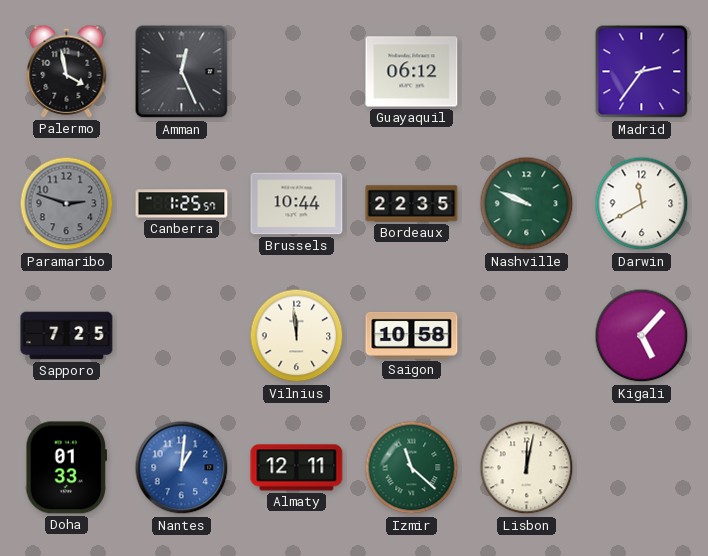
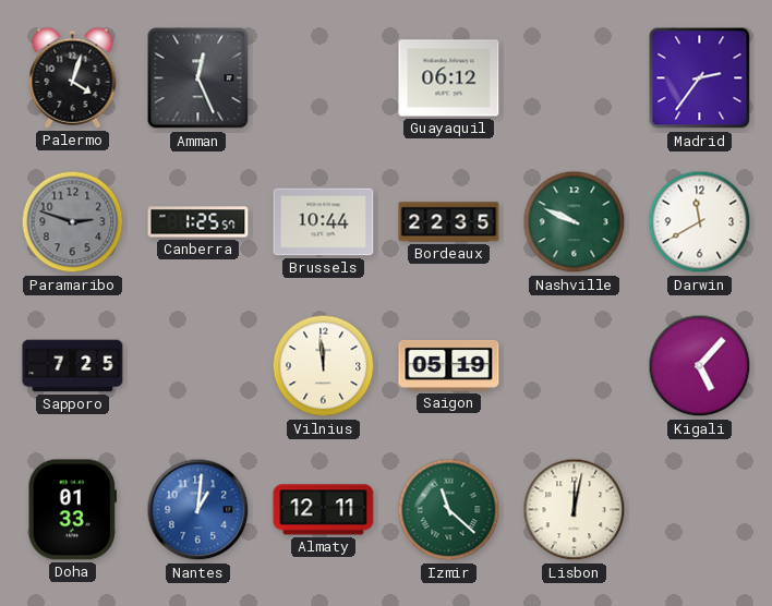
Palermo: 3:58 -> 4:03 (73, 77)
Saigon: 10:58 -> 05:19 (449, 365)
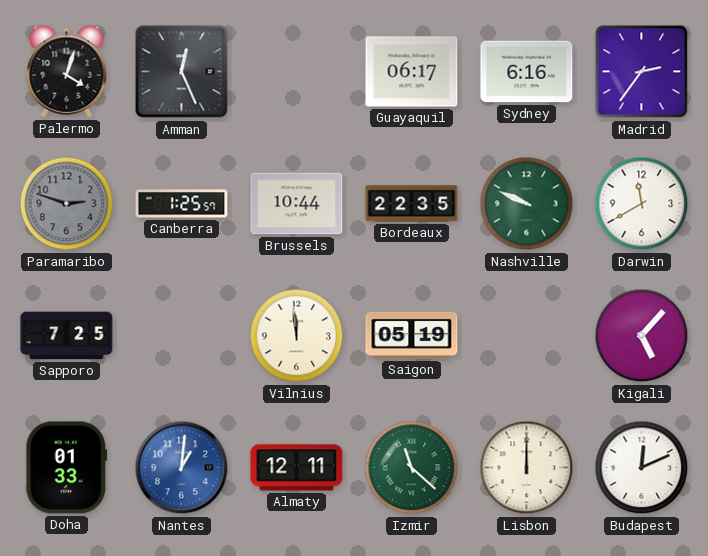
Guayaquil: 06:12 -> 06:17 (412, 72)
Sydney: none -> 6:16 (527, 72)
Lisbon: 12:02 -> 12:00 (527, 468)
Budapest: none -> 12:11 (642, 468)
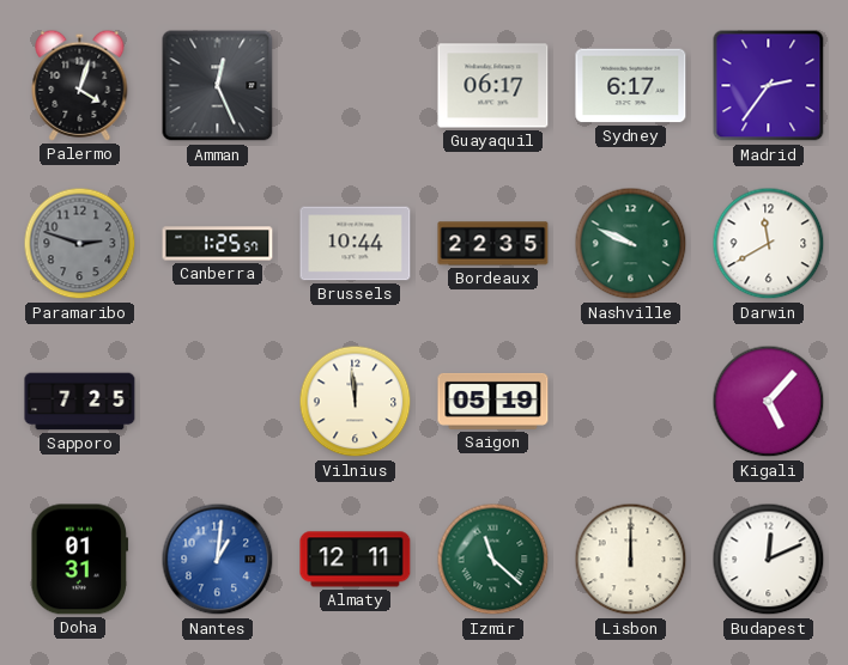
Sydney: 6:16 -> 6:17 (631, 86)
Doha: 01:33 -> 01:31 (80, 560)
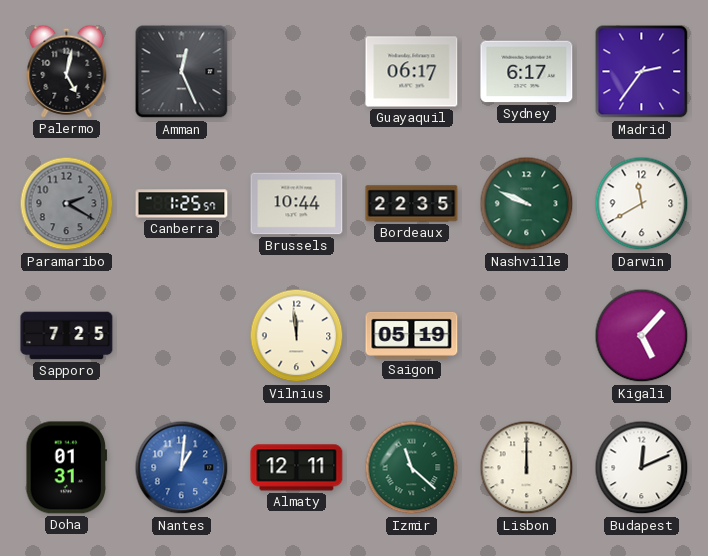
Palermo: 4:03 -> 5:02 (67, 71)
Paramaribo: 2:48 -> 2:20 (67, 204)
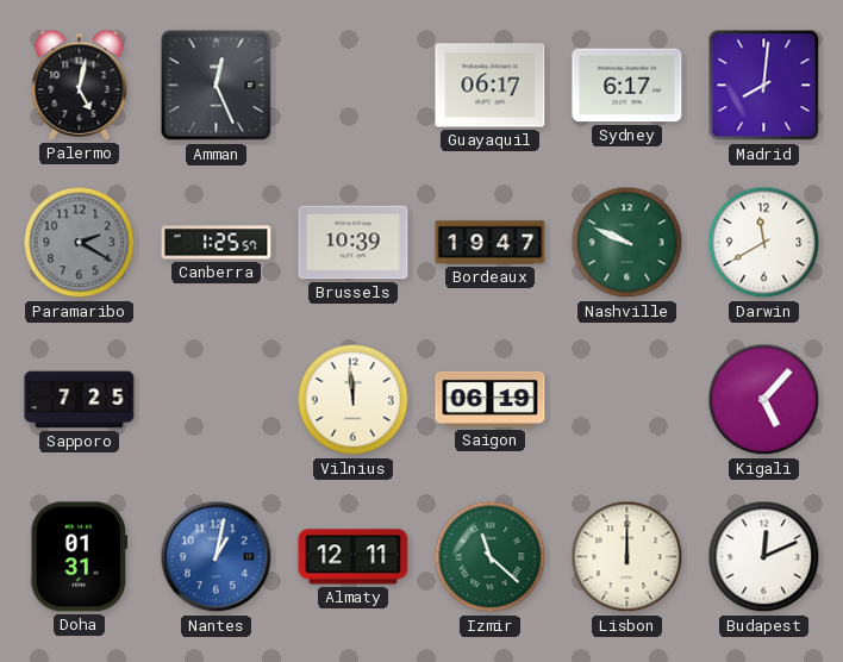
Madrid: 2:36 -> 8:01 (764, 86)
Brussels: 10:44 -> 10:39 (354, 243)
Bordeaux: 22:35 -> 19:47 (491, 243)
Saigon: 05:19 -> 06:19 (491, 399)
Nantes: 1:01 -> 1:02 (217, 557)
